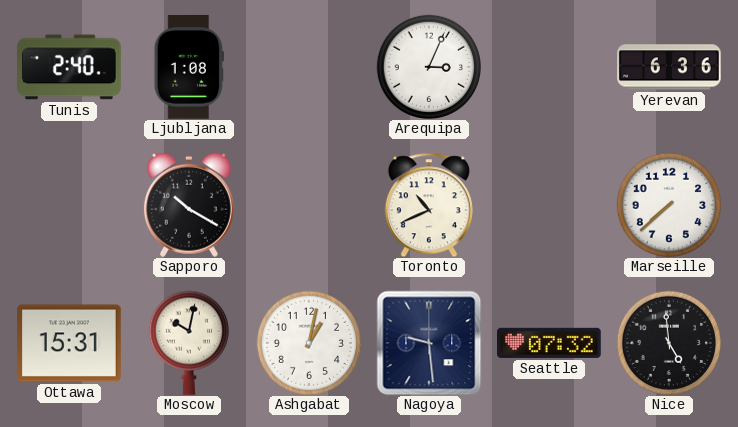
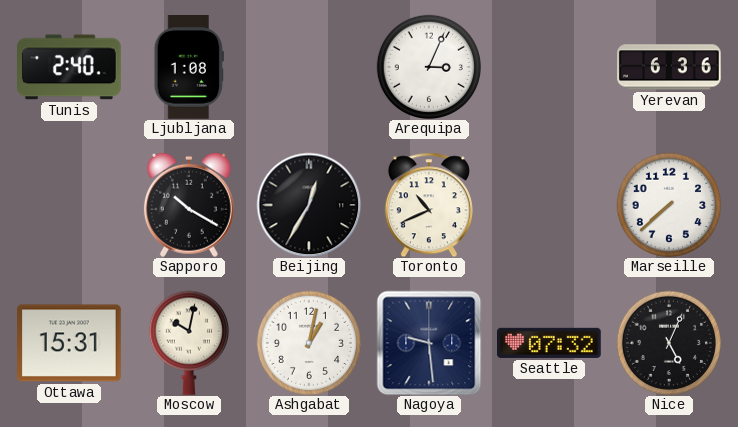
Beijing: none -> 12:35 (309, 205)
Nice: 4:59 -> 5:04 (668, 342)
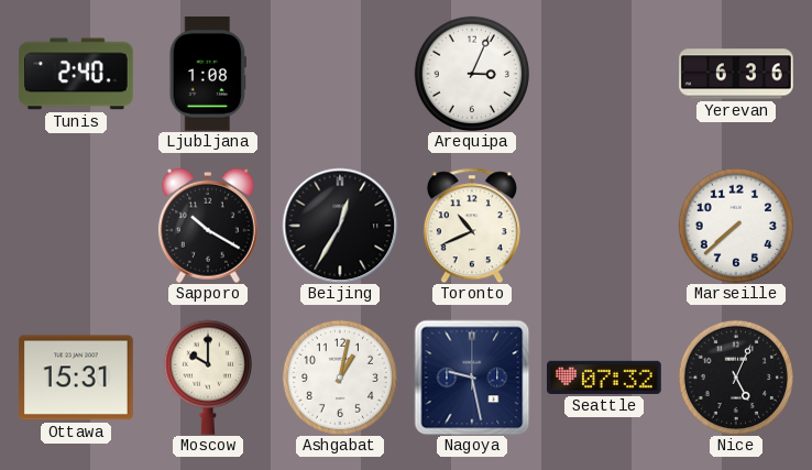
Moscow: 10:02 -> 10:00 (208, 378)
Nagoya: 9:29 -> 9:28 (472, 378)
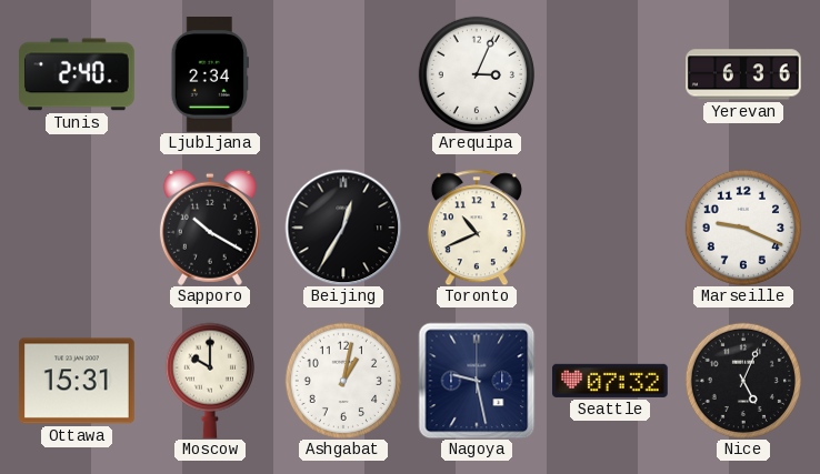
Ljubljana: 1:08 -> 2:34 (209, 74)
Marseille: 7:38 -> 9:19 (742, 226)
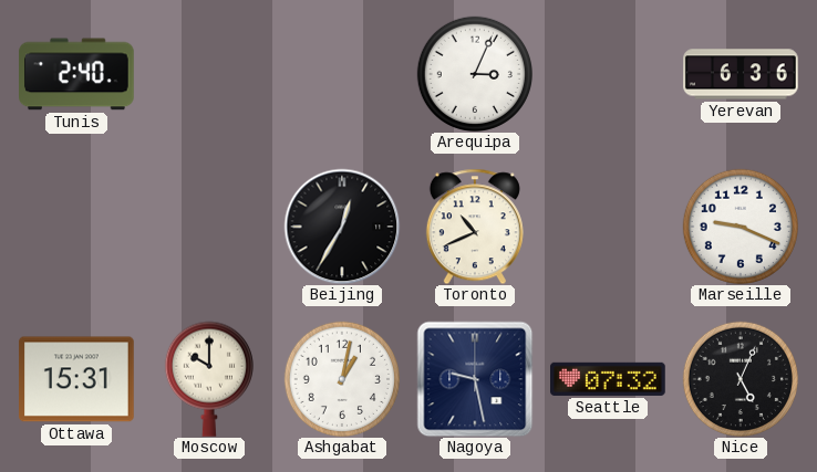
Ljubljana: 2:34 -> none (209, 74)
Sapporo: 10:20 -> none (210, 228)
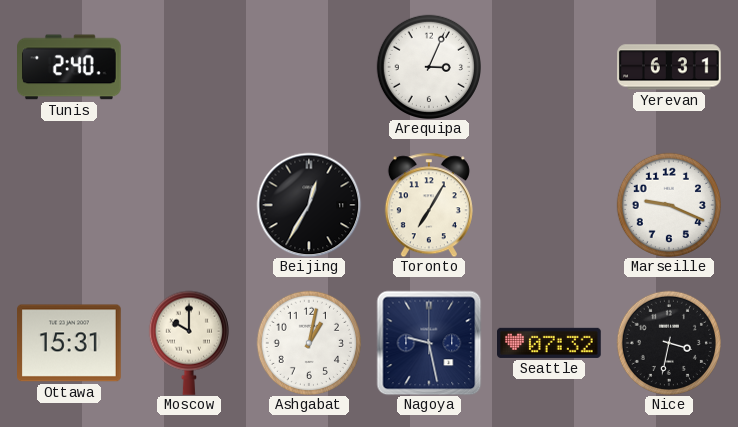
Yerevan: 6:36 -> 6:31 (669, 67)
Toronto: 10:41 -> 7:05 (429, 205)
Nice: 5:04 -> 3:32 (668, 342)
